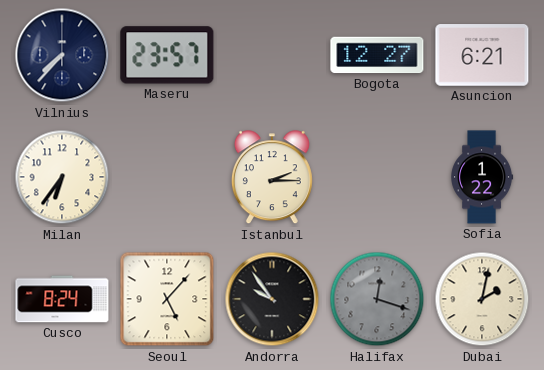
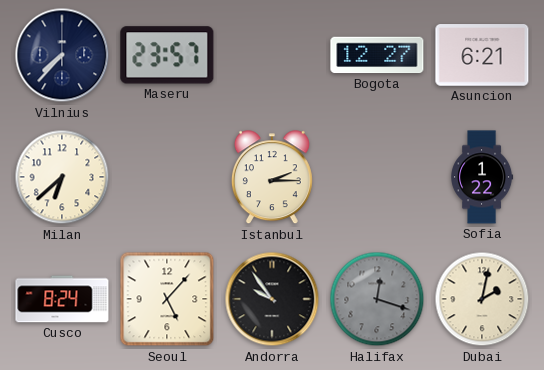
Milan: 6:36 -> 6:38 (62, 177)
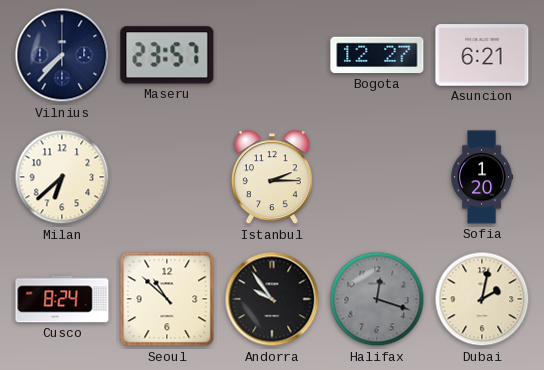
Sofia: 1:22 -> 1:20 (483, 177)
Seoul: 5:07 -> 10:52 (167, 299)
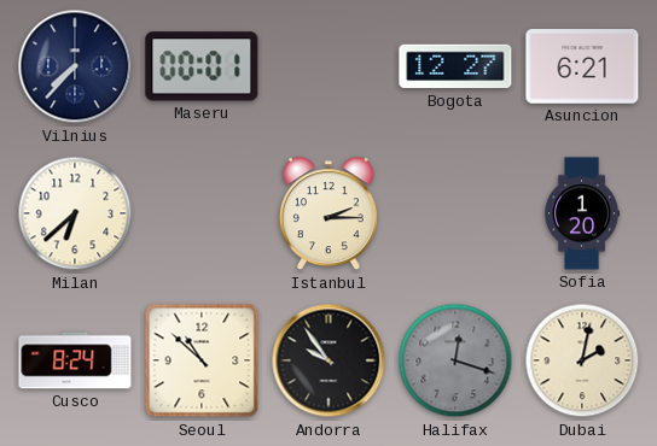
Maseru: 23:57 -> 00:01 (202, 66)
